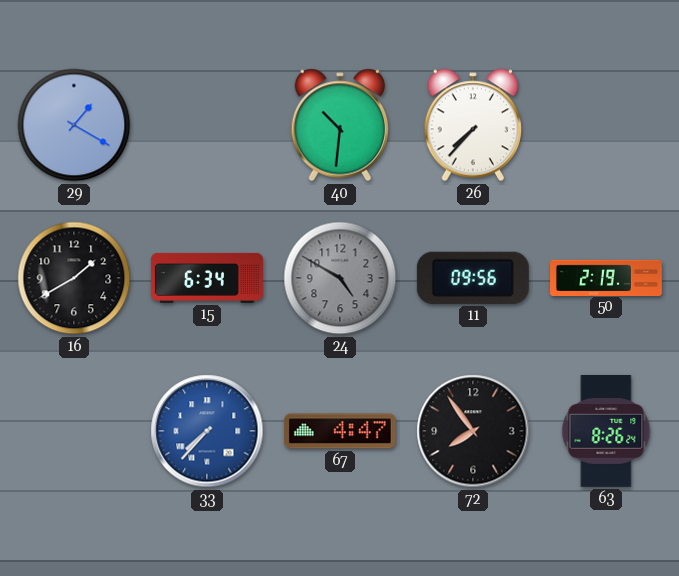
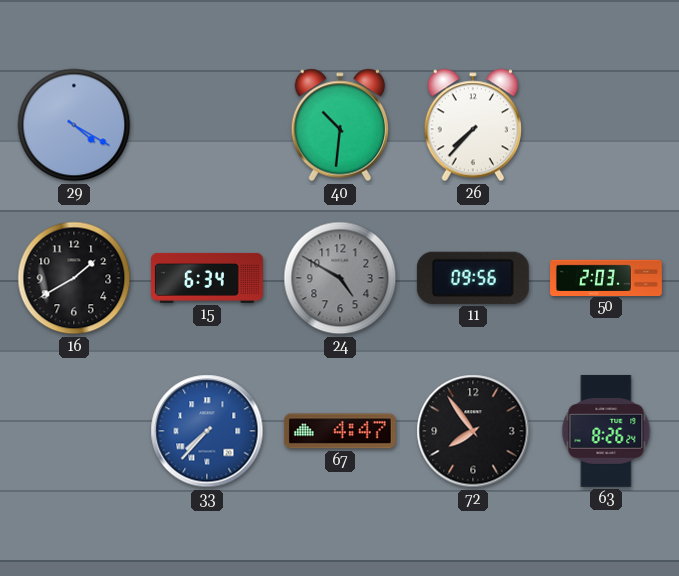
29: 1:20 -> 4:20 (74, 125)
50: 2:19 -> 2:03 (607, 277)
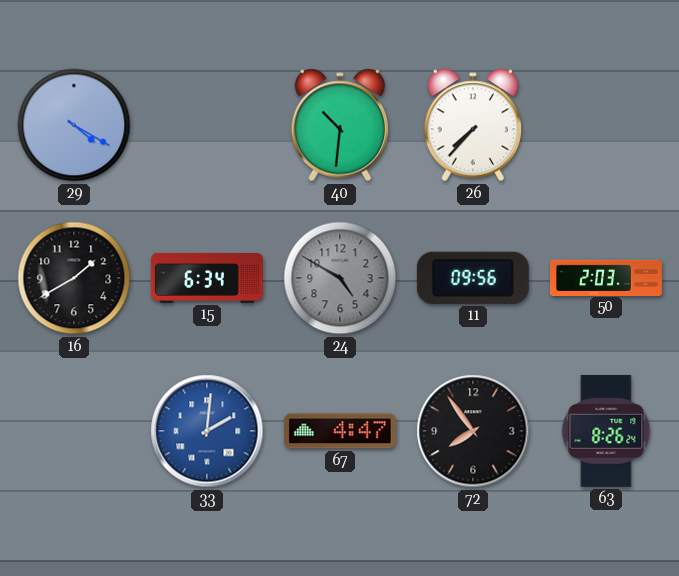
33: 7:37 -> 2:01 (207, 431)
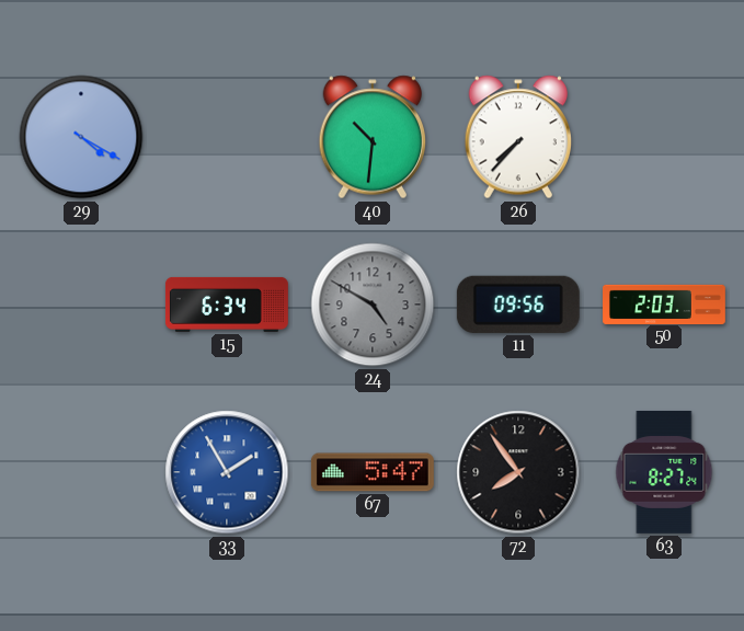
16: 1:40 -> none (74, 278)
33: 2:01 -> 1:55 (227, 472)
67: 4:47 -> 5:47 (373, 472)
63: 8:26 -> 8:27 (664, 472)
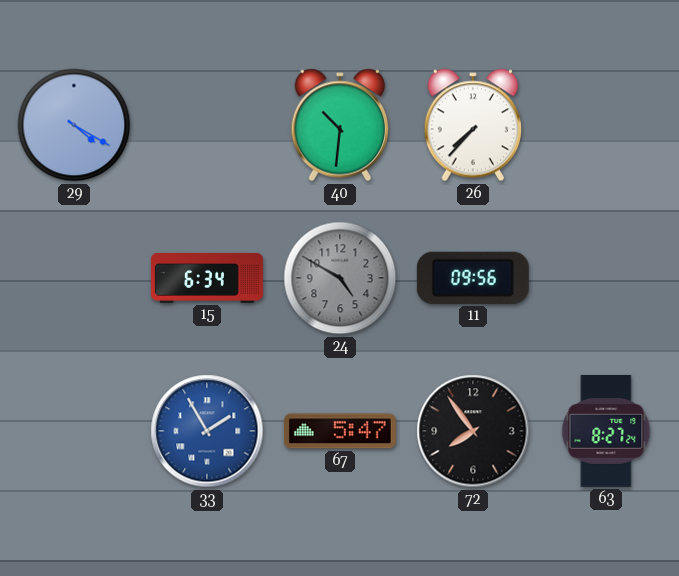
50: 2:03 -> none (665, 303)
